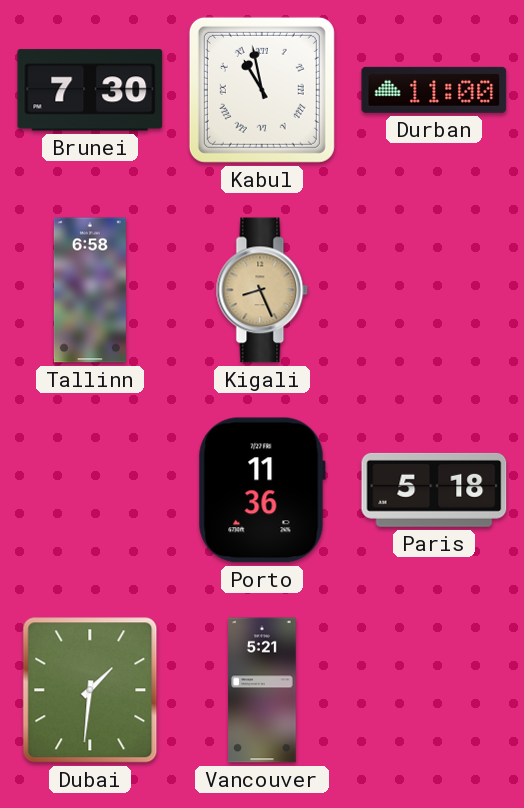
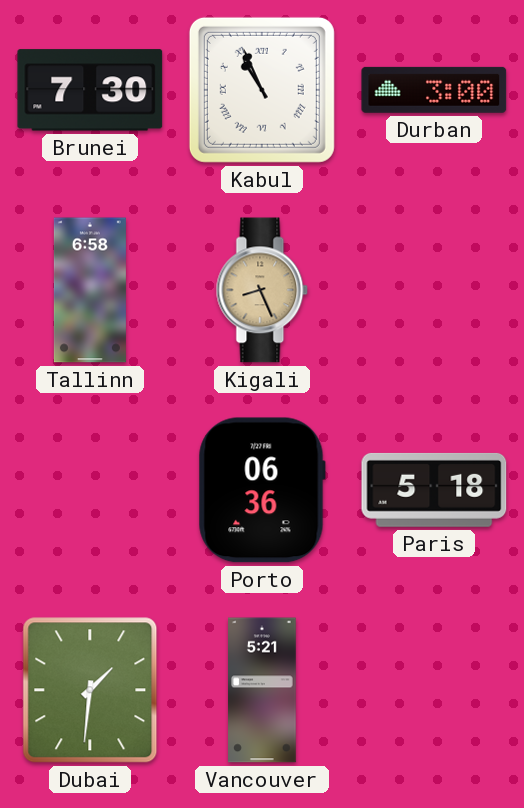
Kabul: 10:58 -> 10:56 (262, 90)
Durban: 11:00 -> 3:00 (434, 90)
Porto: 11:36 -> 06:36 (262, 490)
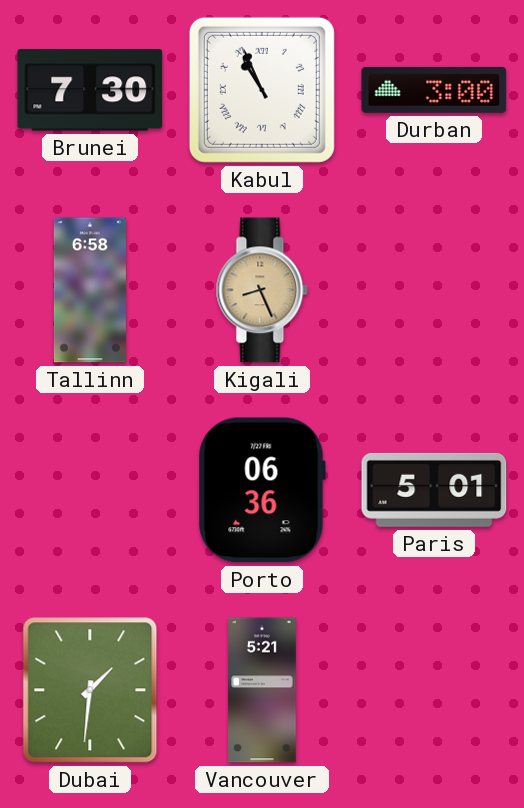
Paris: 5:18 -> 5:01 (434, 490)
